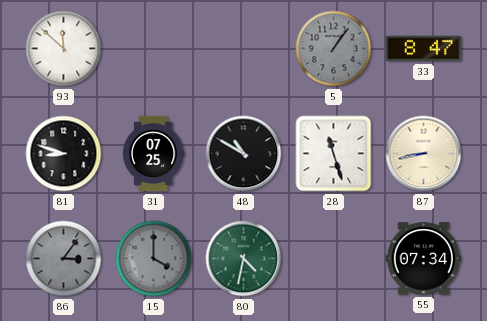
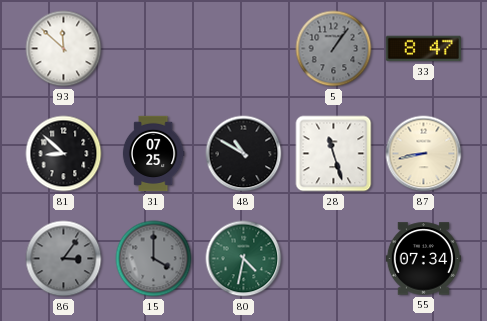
81: 8:48 -> 8:52 (64, 154)
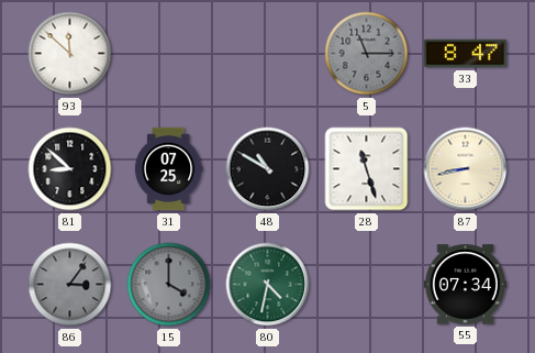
5: 1:06 -> 11:15 (367, 54)
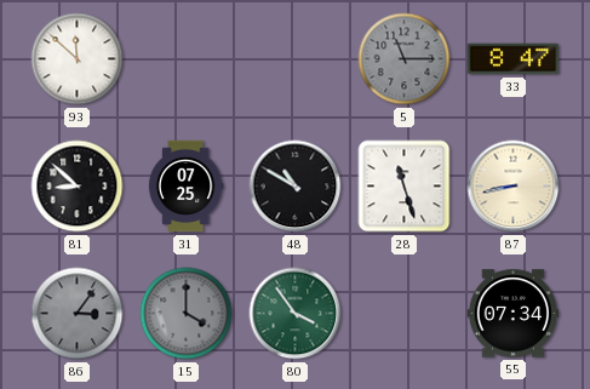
80: 4:32 -> 3:54 (296, 314)
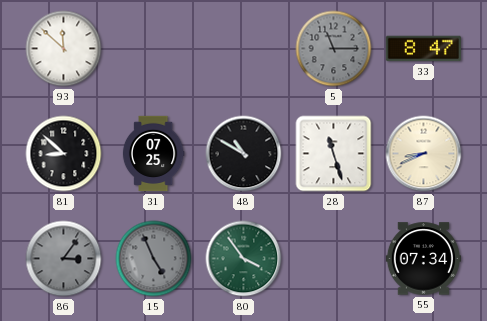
87: 8:43 -> 8:41 (424, 154)
15: 4:00 -> 4:56 (154, 259)
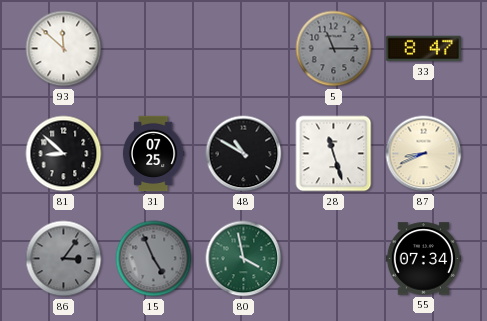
80: 3:54 -> 3:58 (244, 259)
